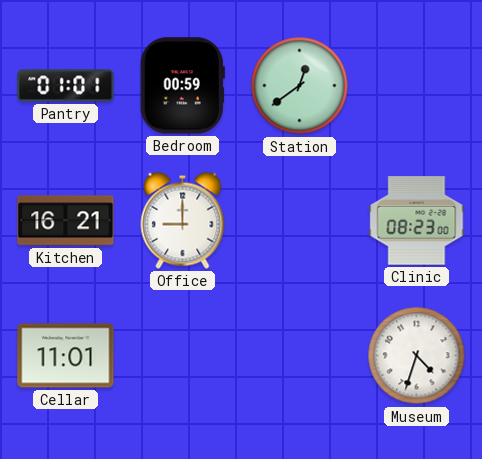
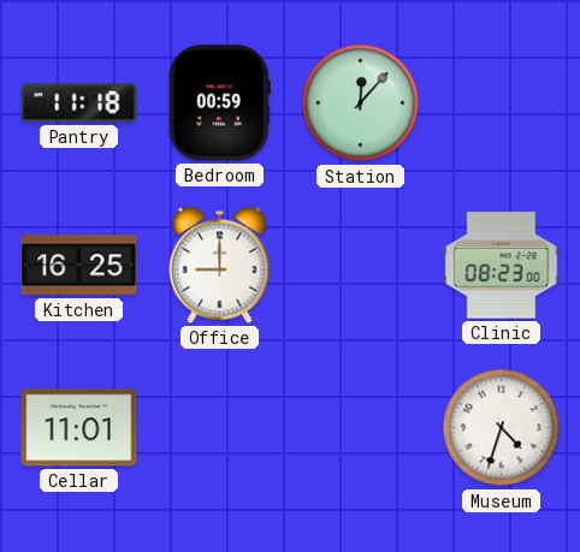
Pantry: 01:01 -> 11:18 (79, 103)
Station: 12:39 -> 12:07 (361, 103)
Kitchen: 16:21 -> 16:25 (79, 266)
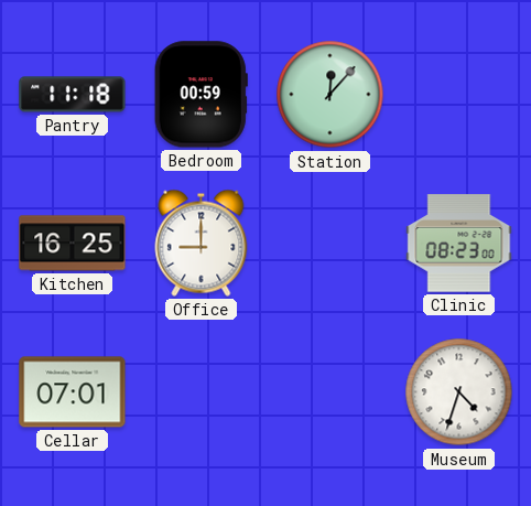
Cellar: 11:01 -> 07:01 (73, 392)
